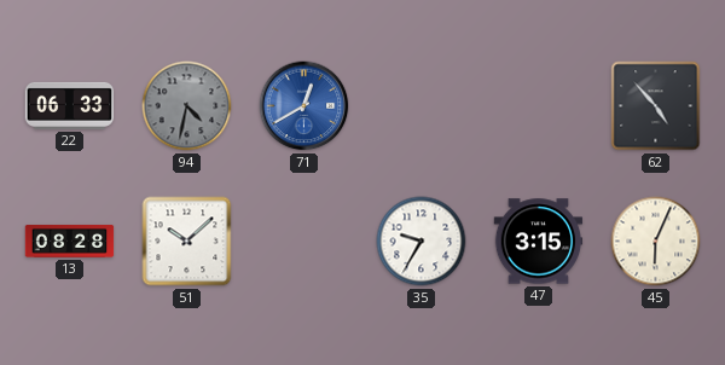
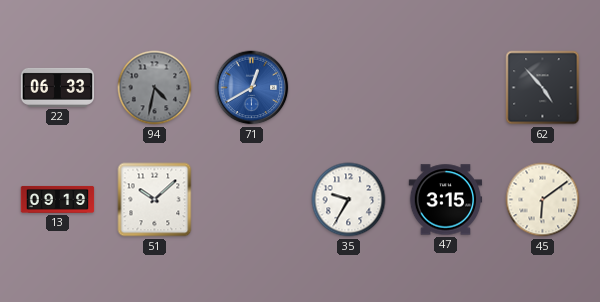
13: 08:28 -> 09:19 (58, 199)
45: 6:04 -> 6:09 (543, 200)
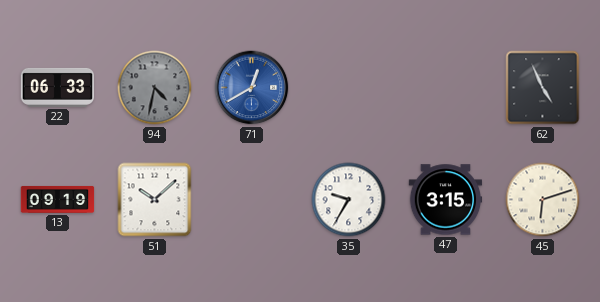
62: 4:53 -> 4:56 (543, 88)
45: 6:09 -> 6:12 (543, 200)
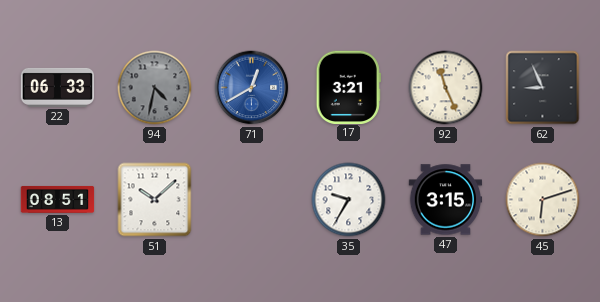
17: none -> 3:21 (348, 87)
92: none -> 11:26 (446, 88)
62: 4:56 -> 8:56 (543, 88)
13: 09:19 -> 08:51 (58, 199)
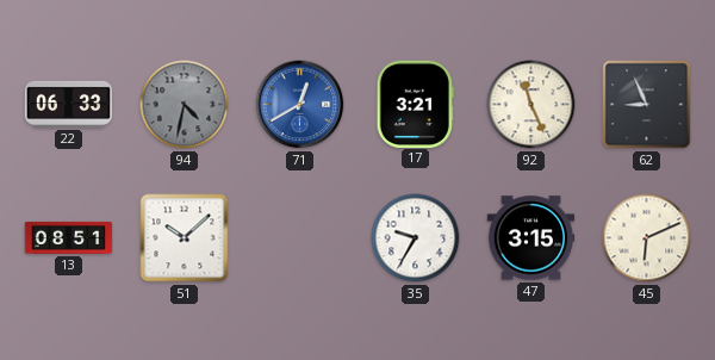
45: 6:12 -> 6:11 (647, 238)
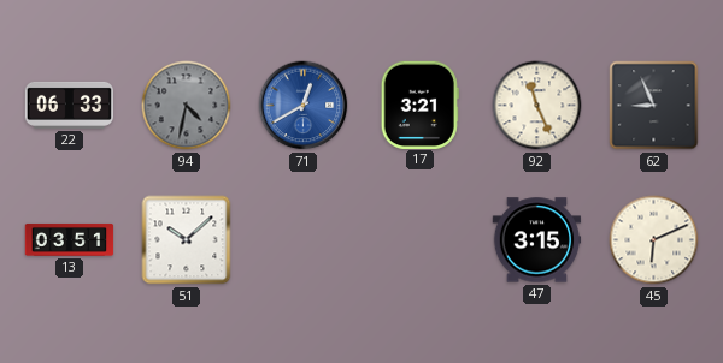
13: 08:51 -> 03:51 (70, 239)
35: 9:35 -> none (416, 238)
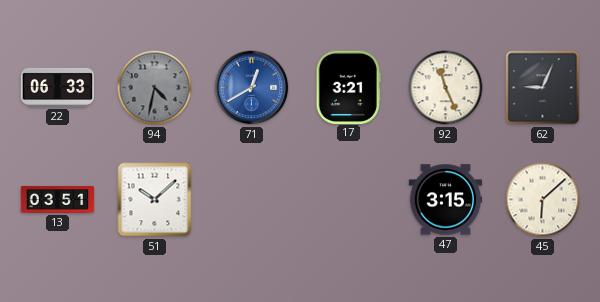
62: 8:56 -> 9:04 (543, 88)
45: 6:11 -> 6:08 (543, 200)
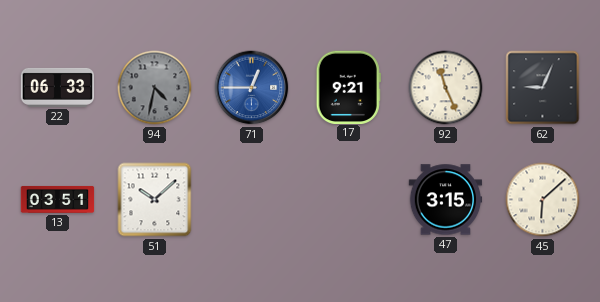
71: 12:40 -> 12:45 (252, 88)
17: 3:21 -> 9:21 (348, 87)
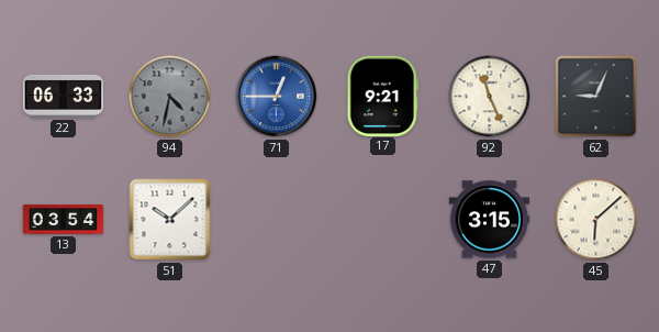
13: 03:51 -> 03:54 (64, 219)
